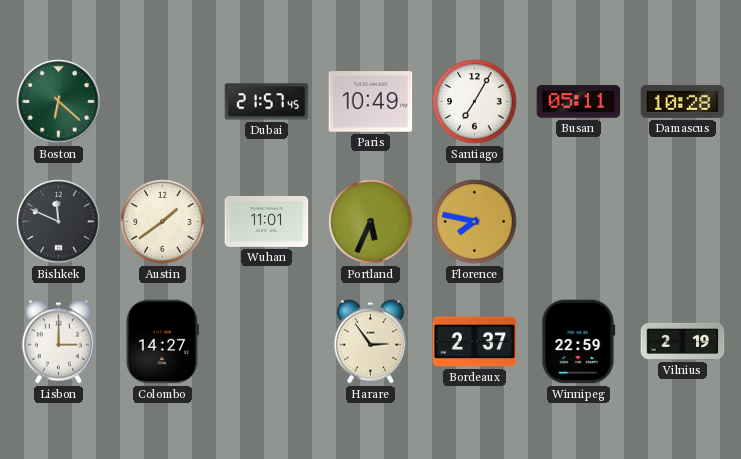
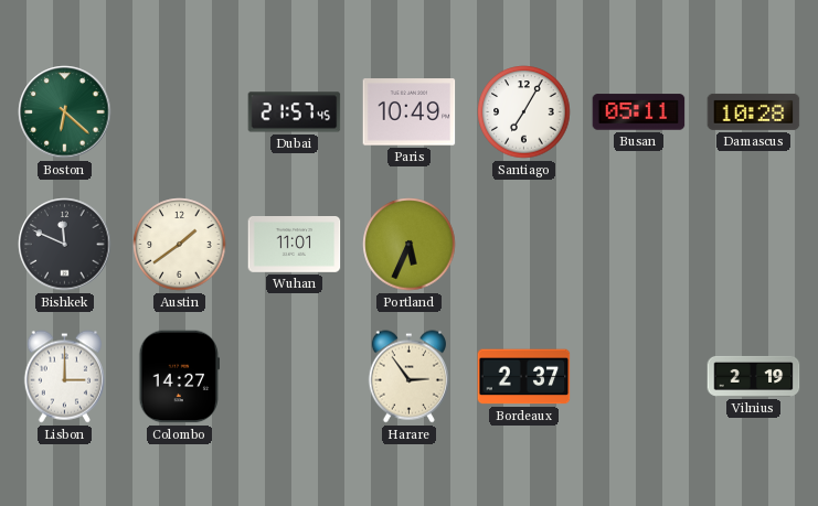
Florence: 7:47 -> none (475, 222)
Winnipeg: 22:59 -> none (579, 342)
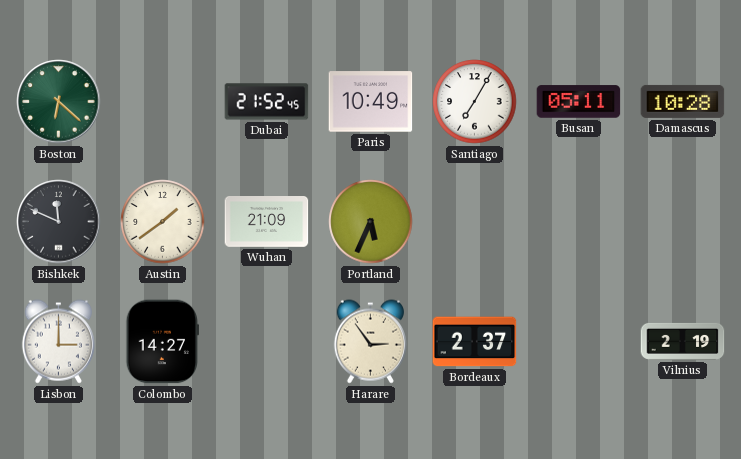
Dubai: 21:57 -> 21:52 (267, 102)
Wuhan: 11:01 -> 21:09 (267, 222)
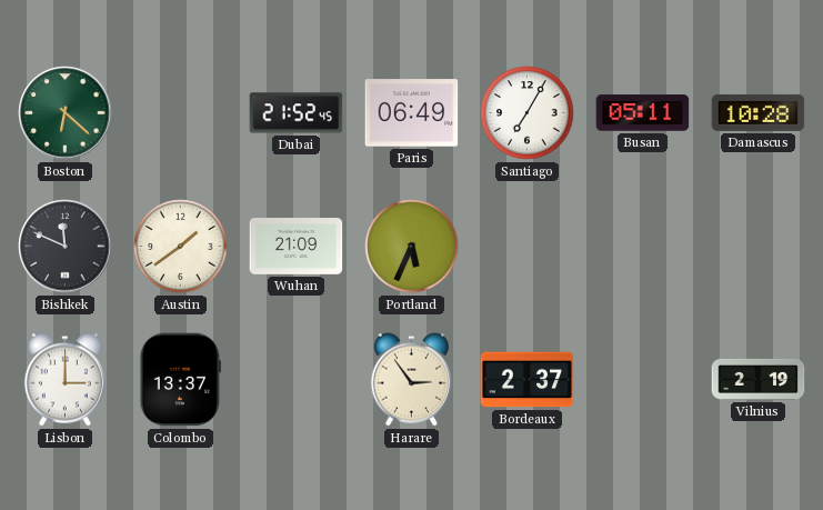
Paris: 10:49 -> 06:49 (412, 113)
Colombo: 14:27 -> 13:37 (180, 380)
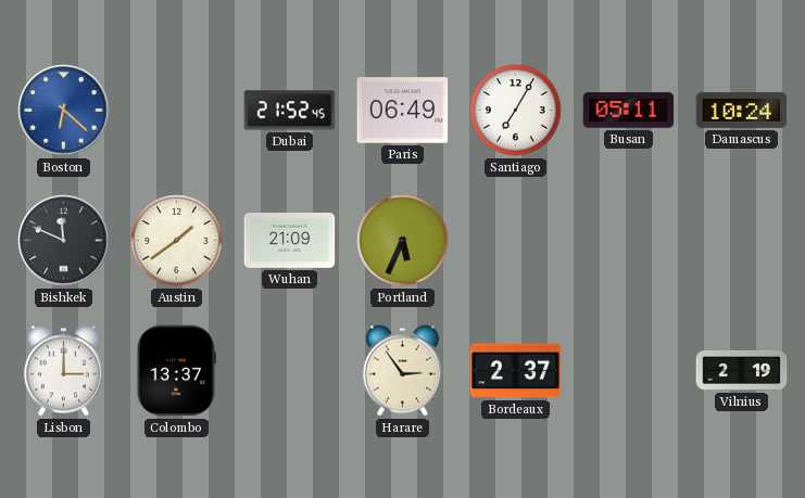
Boston dial: green -> blue (64, 111)
Damascus: 10:28 -> 10:24 (742, 110)
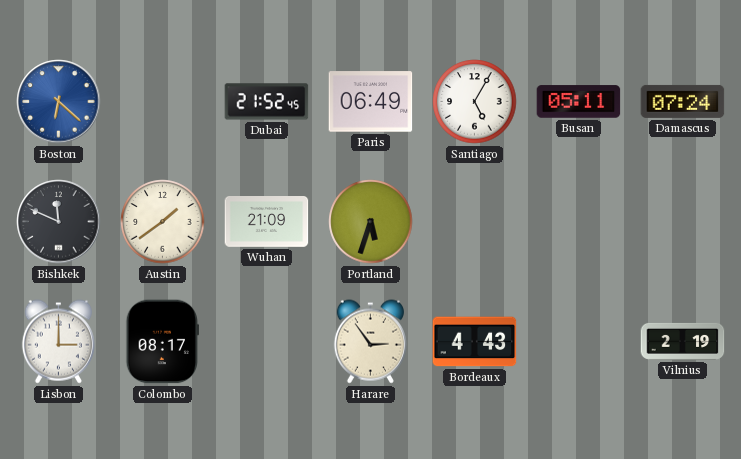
Santiago: 7:05 -> 5:05 (475, 102)
Damascus: 10:24 -> 07:24 (683, 101)
Portland: 5:34 -> 5:33 (371, 222)
Colombo: 13:37 -> 08:17 (162, 342)
Bordeaux: 2:37 -> 4:43 (475, 342)
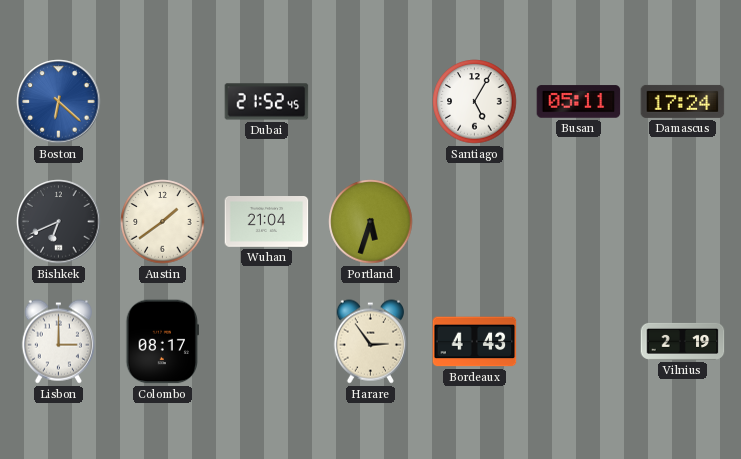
Paris: 06:49 -> none (371, 102)
Damascus: 07:24 -> 17:24 (683, 101)
Bishkek: 11:49 -> 6:41 (59, 222)
Wuhan: 21:09 -> 21:04 (267, 222)
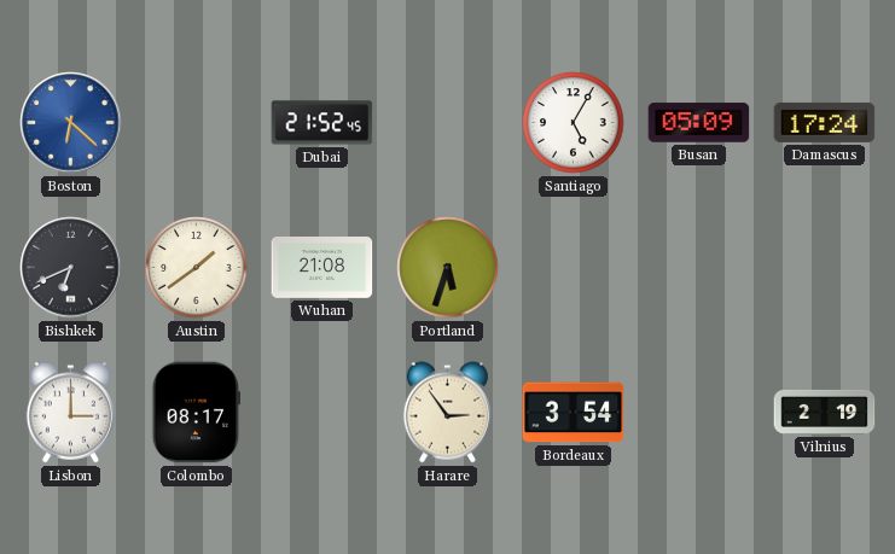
Busan: 05:11 -> 05:09 (699, 123)
Wuhan: 21:04 -> 21:08 (322, 268)
Bordeaux: 4:43 -> 3:54 (574, 413)
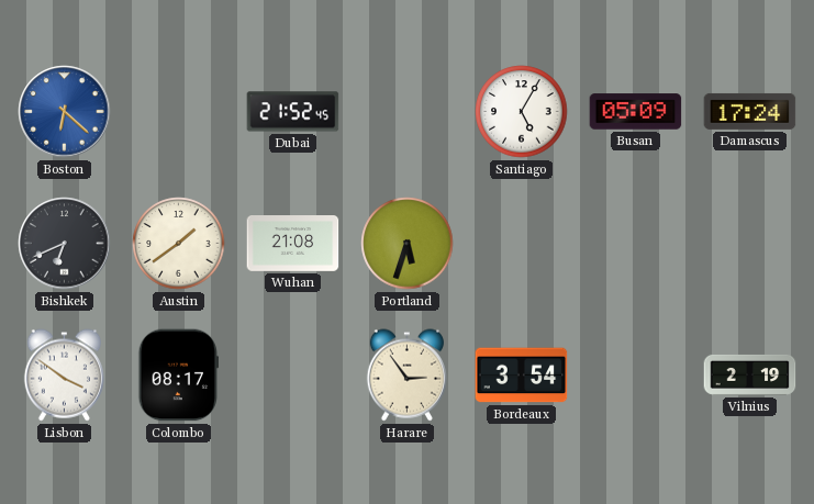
Lisbon: 3:00 -> 3:51 (64, 376)
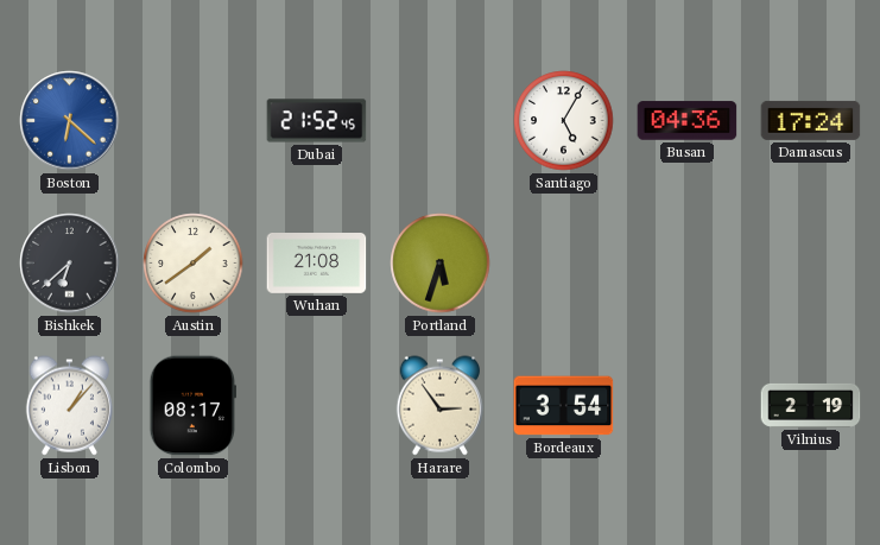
Busan: 05:09 -> 04:36 (688, 121)
Bishkek: 6:41 -> 6:38 (70, 264)
Lisbon: 3:51 -> 1:07 (69, 406)
